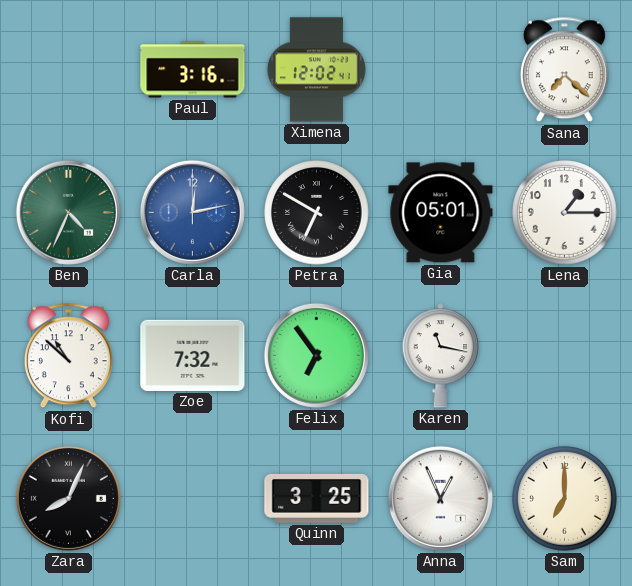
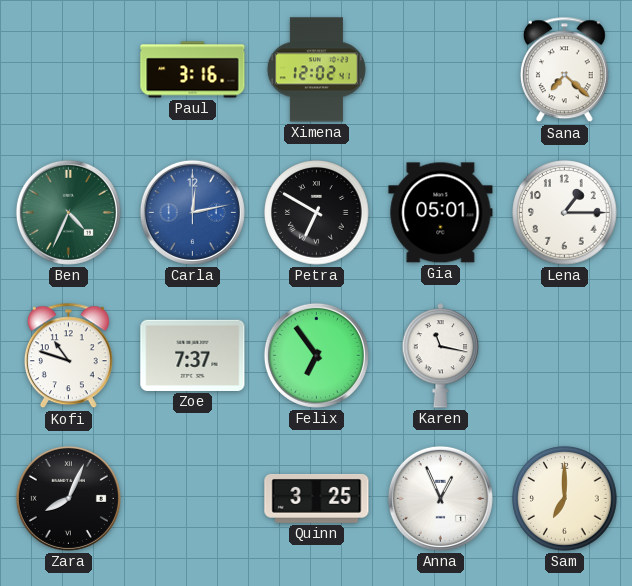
Kofi: 10:52 -> 10:48 (68, 356)
Zoe: 7:32 -> 7:37 (193, 355)
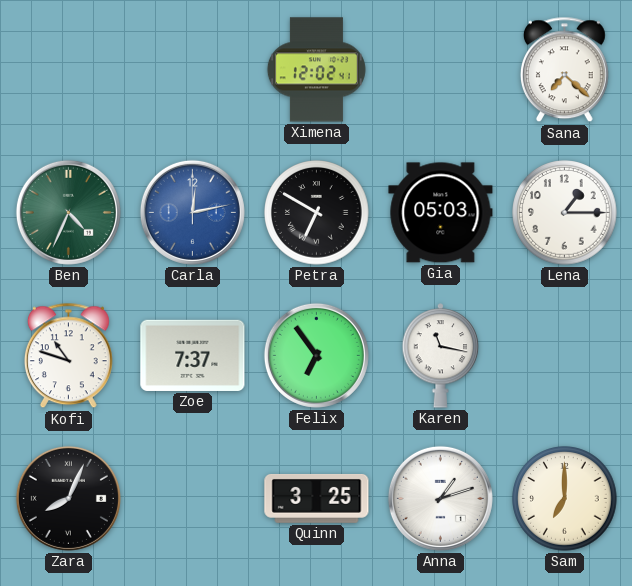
Paul: 3:16 -> none (193, 70)
Gia: 05:01 -> 05:03 (441, 213)
Anna: 12:56 -> 1:12 (440, 498)
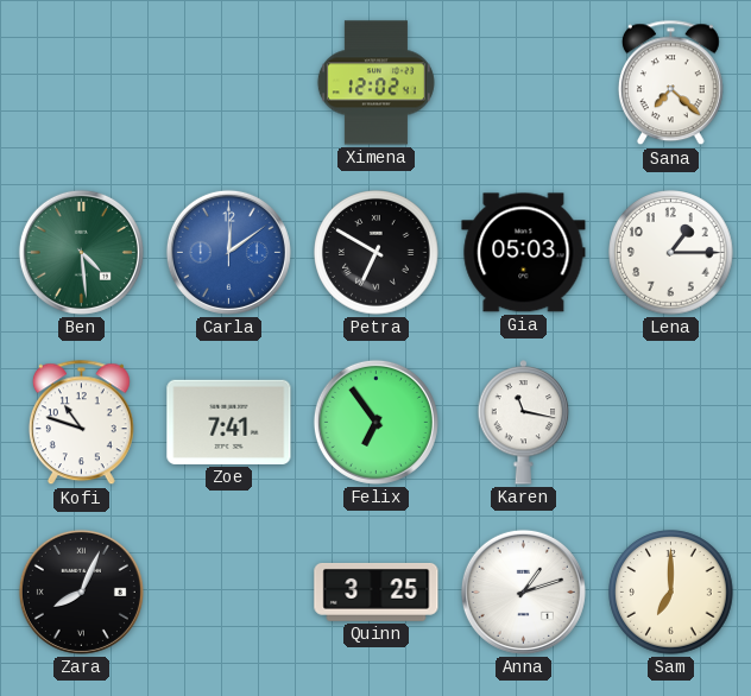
Ben: 4:34 -> 4:29 (81, 252)
Carla: 12:13 -> 12:09 (228, 252)
Zoe: 7:37 -> 7:41 (229, 422)
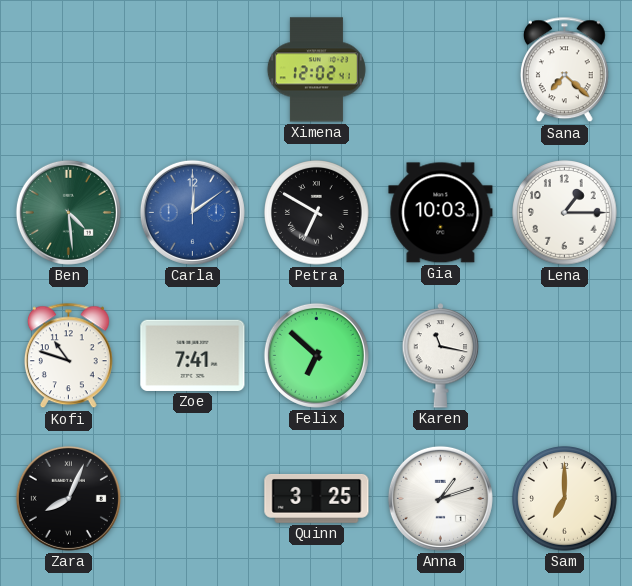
Gia: 05:03 -> 10:03 (441, 213)
Felix: 6:54 -> 6:52 (316, 355)
